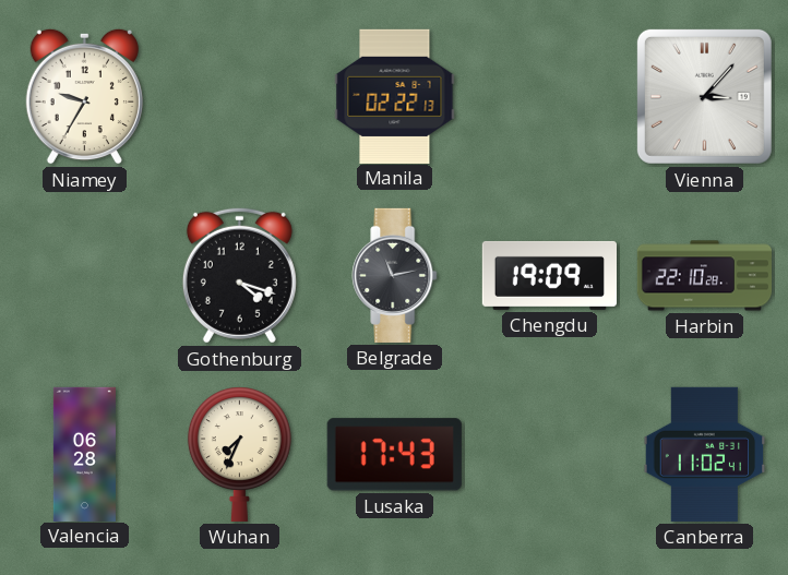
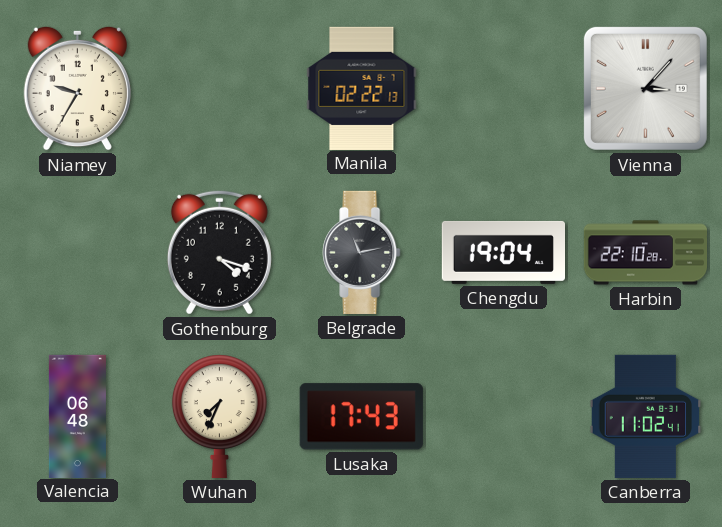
Chengdu: 19:09 -> 19:04 (503, 252)
Valencia: 06:28 -> 06:48 (77, 416)
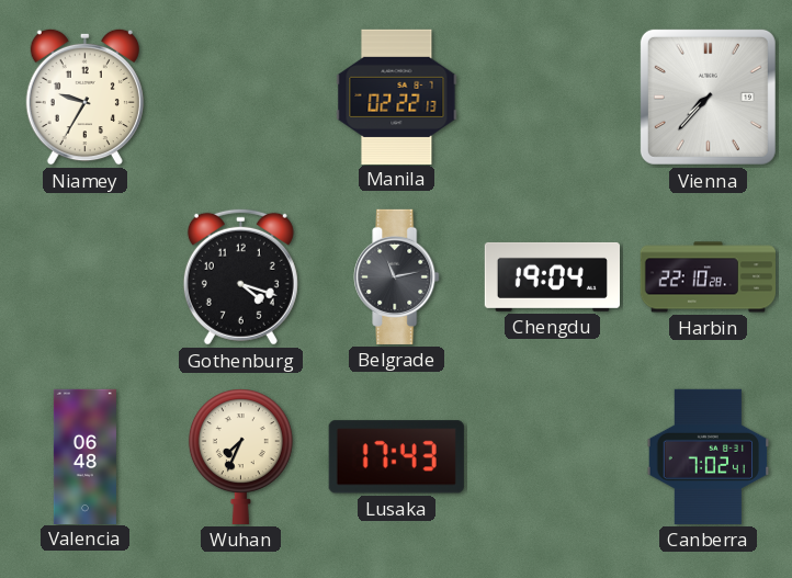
Vienna: 3:07 -> 7:37 (708, 97)
Canberra: 11:02 -> 7:02 (709, 456)
